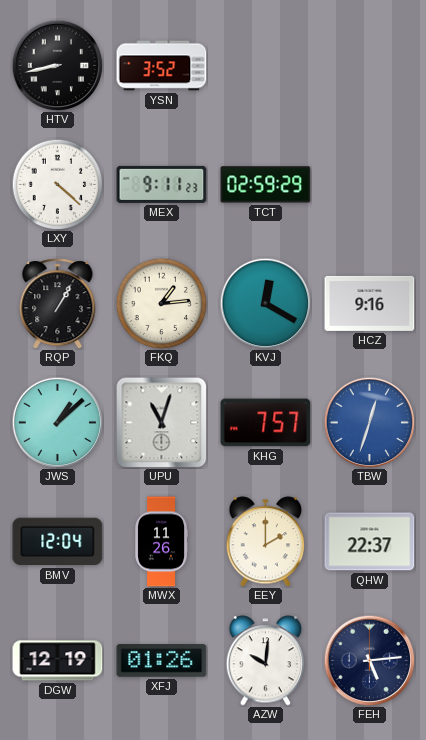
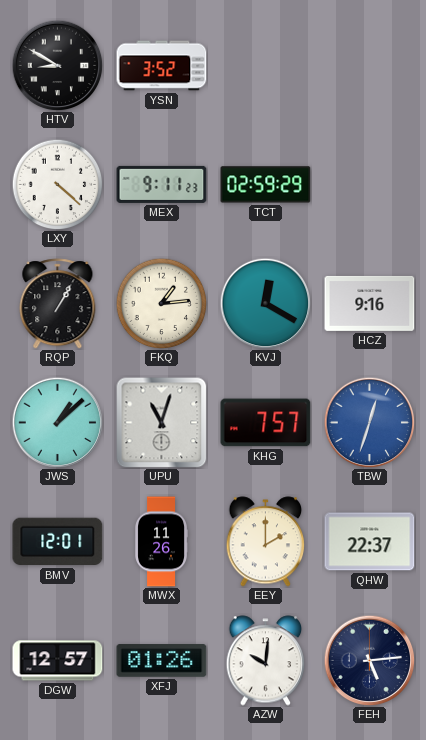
HTV: 8:43 -> 8:50 (57, 65)
BMV: 12:04 -> 12:01 (58, 542)
DGW: 12:19 -> 12:57 (58, 661)
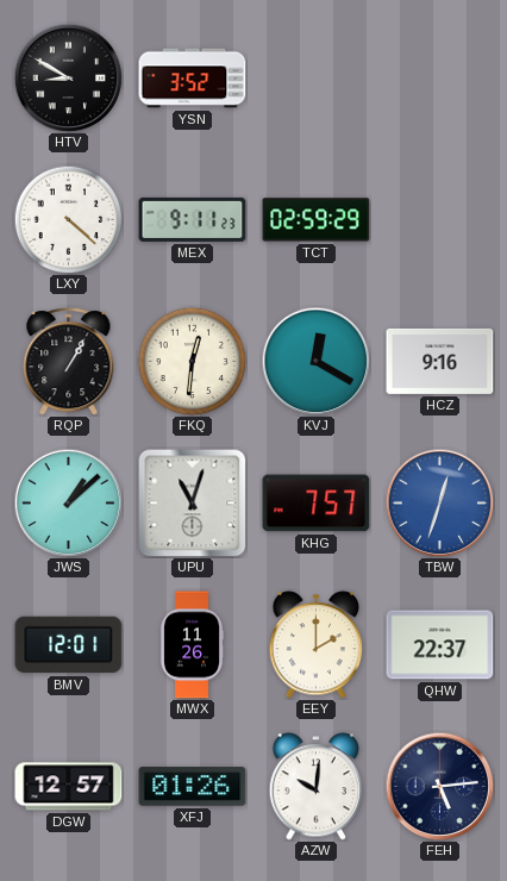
FKQ: 1:14 -> 12:31 (192, 361)
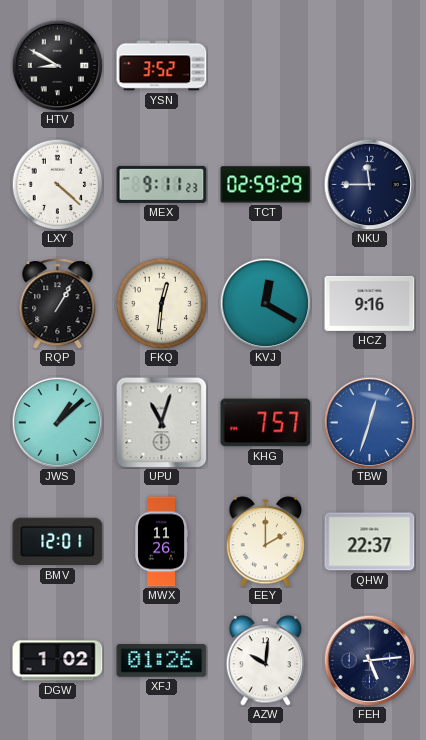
NKU: none -> 11:45 (369, 184)
DGW: 12:57 -> 1:02 (58, 661)
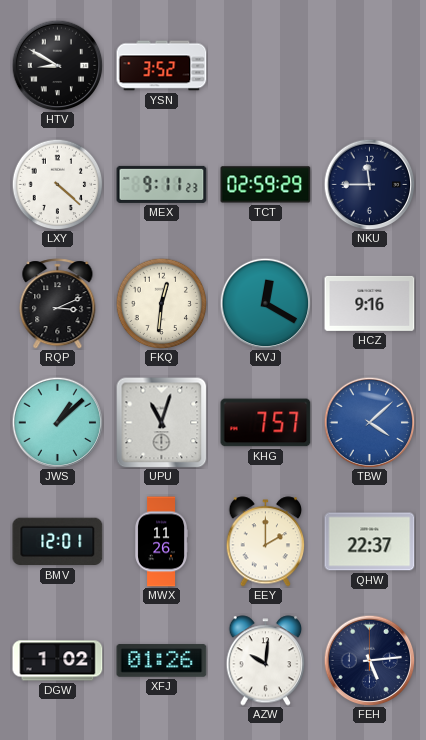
RQP: 1:05 -> 3:11 (58, 304)
TBW: 12:33 -> 4:08 (369, 422)
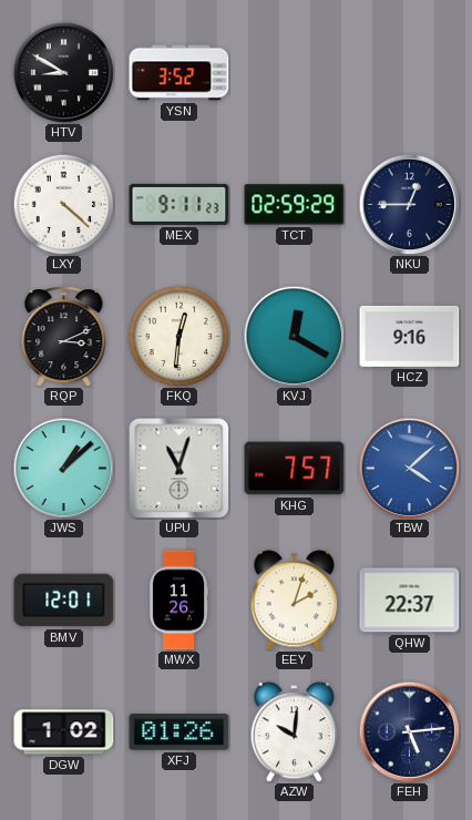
NKU: 11:45 -> 12:45 (409, 204)
EEY: 2:00 -> 2:03 (295, 601)
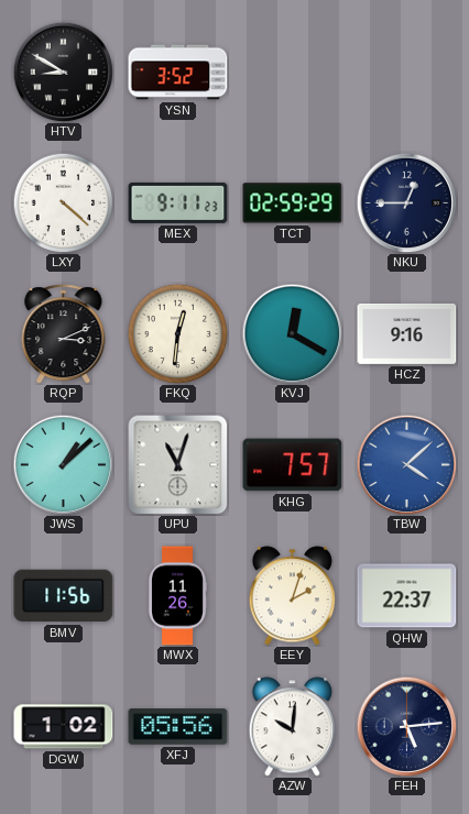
BMV: 12:01 -> 11:56 (64, 596)
XFJ: 01:26 -> 05:56 (178, 727)
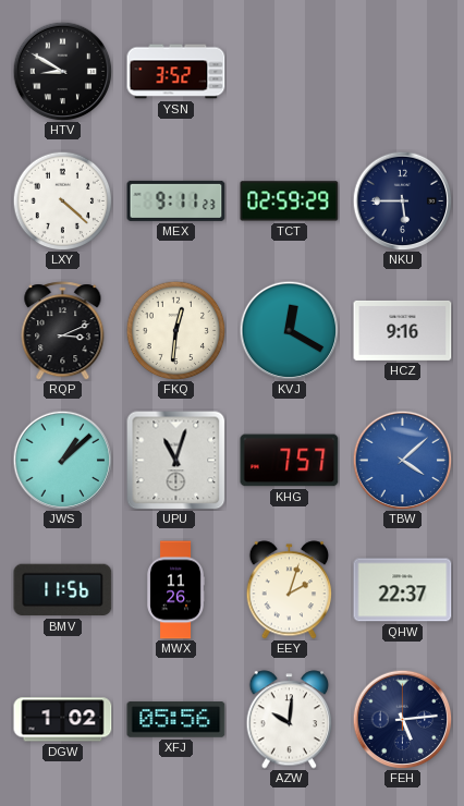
NKU: 12:45 -> 5:45 (402, 200)
